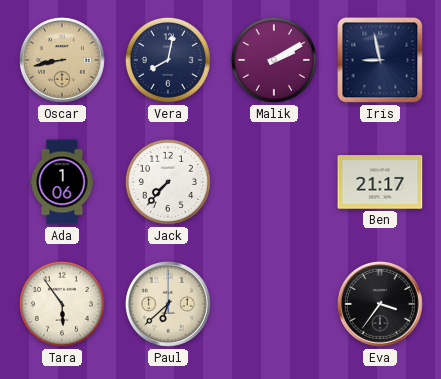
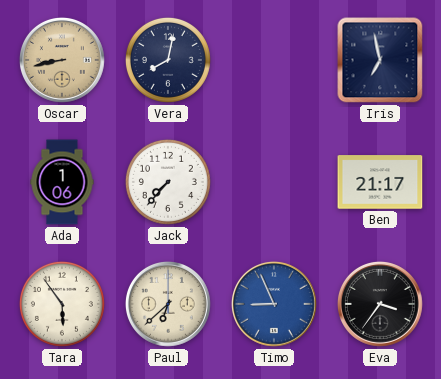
Malik: 2:10 -> none (274, 60)
Iris: 8:58 -> 6:58 (380, 60)
Timo: none -> 8:56 (274, 304)
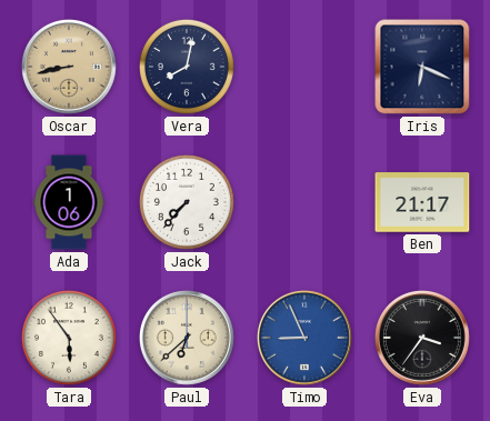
Iris: 6:58 -> 6:19 (422, 67)
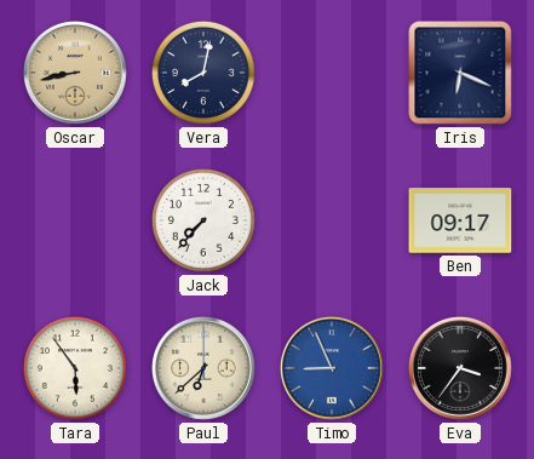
Ada: 1:06 -> none (69, 202)
Ben: 21:17 -> 09:17 (460, 220)
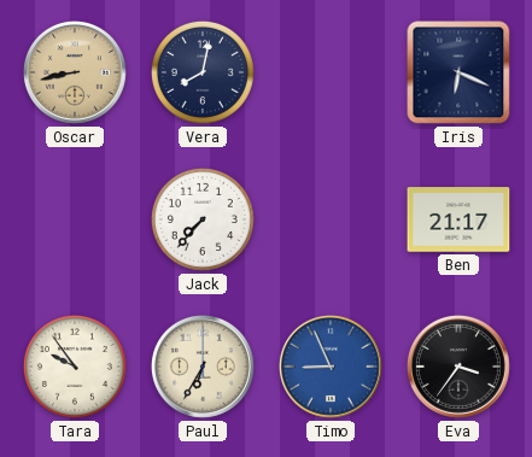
Ben: 09:17 -> 21:17 (458, 219)
Tara: 5:54 -> 9:54 (75, 367)
Paul: 6:38 -> 6:35 (203, 367)
